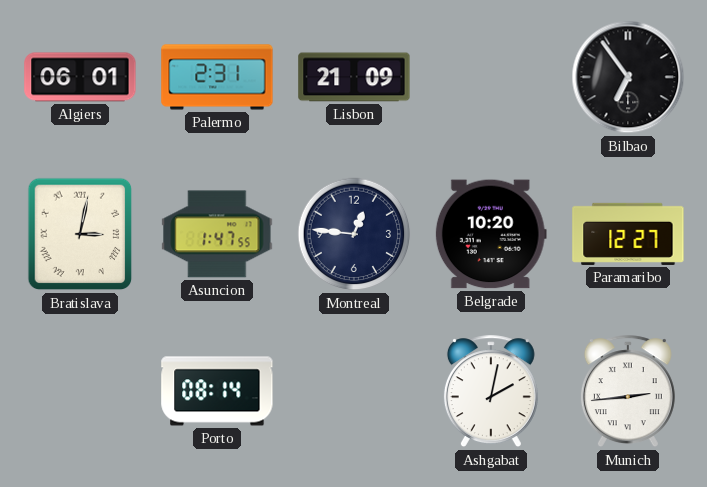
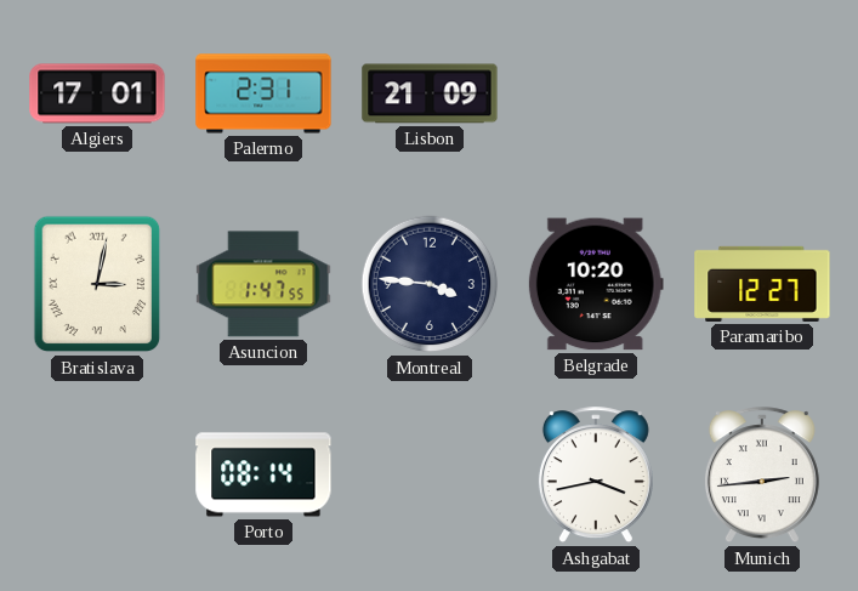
Algiers: 06:01 -> 17:01 (97, 93)
Bilbao: 6:54 -> none (628, 77)
Montreal: 12:46 -> 3:46 (430, 284)
Ashgabat: 2:02 -> 3:43 (596, 476)
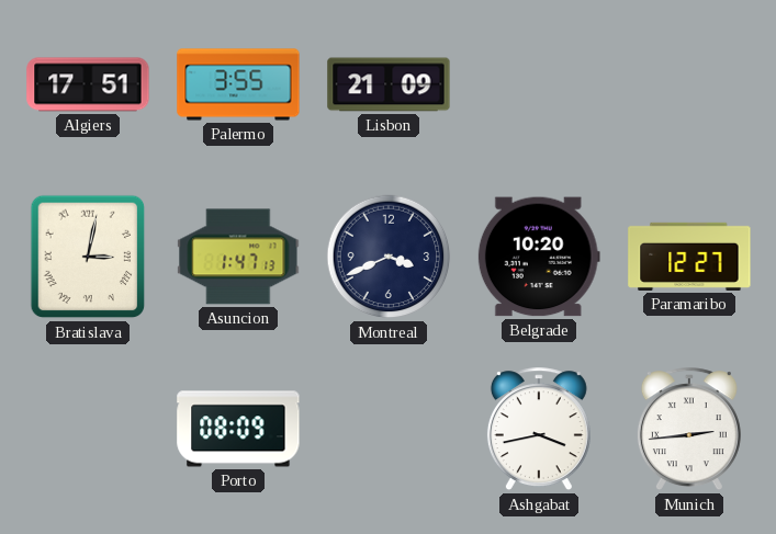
Algiers: 17:01 -> 17:51 (88, 84)
Palermo: 2:31 -> 3:55 (238, 84)
Asuncion: 1:47:55 -> 1:47:13 (238, 257)
Montreal: 3:46 -> 3:41 (389, 257)
Porto: 08:14 -> 08:09 (238, 429)
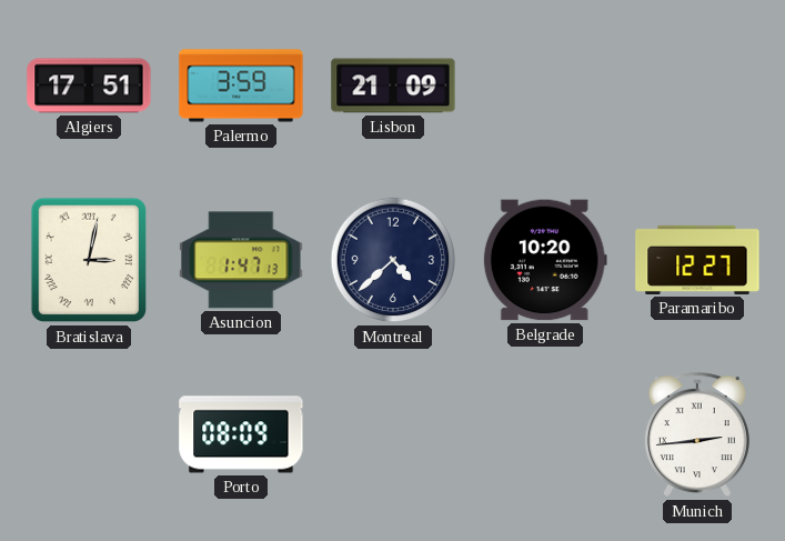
Palermo: 3:55 -> 3:59 (241, 86)
Montreal: 3:41 -> 4:38 (393, 260)
Ashgabat: 3:43 -> none (539, 430)
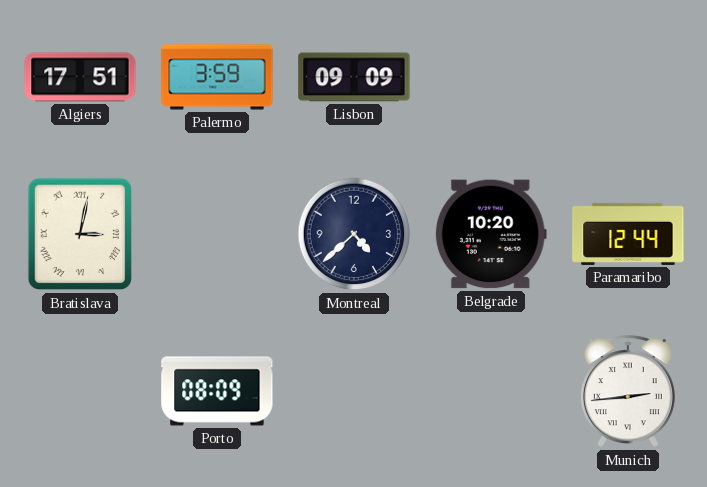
Lisbon: 21:09 -> 09:09 (354, 77)
Asuncion: 1:47 -> none (241, 260)
Paramaribo: 12:27 -> 12:44 (628, 234)
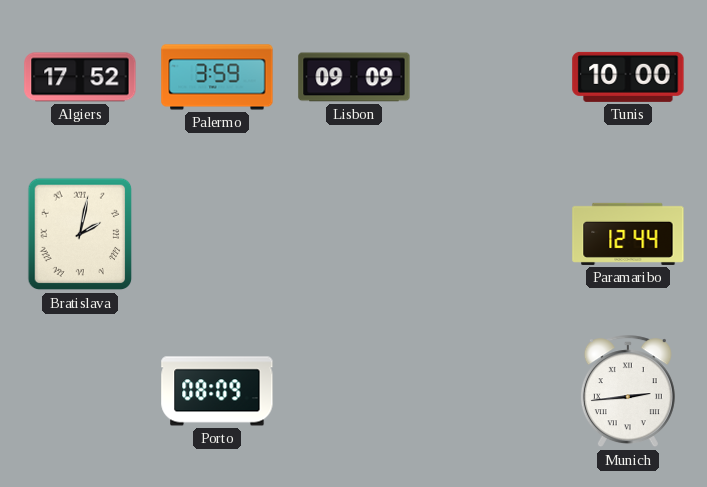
Algiers: 17:51 -> 17:52 (80, 77)
Tunis: none -> 10:00 (628, 77)
Bratislava: 3:02 -> 2:02 (80, 234)
Montreal: 4:38 -> none (354, 234)
Belgrade: 10:20 -> none (491, 234)
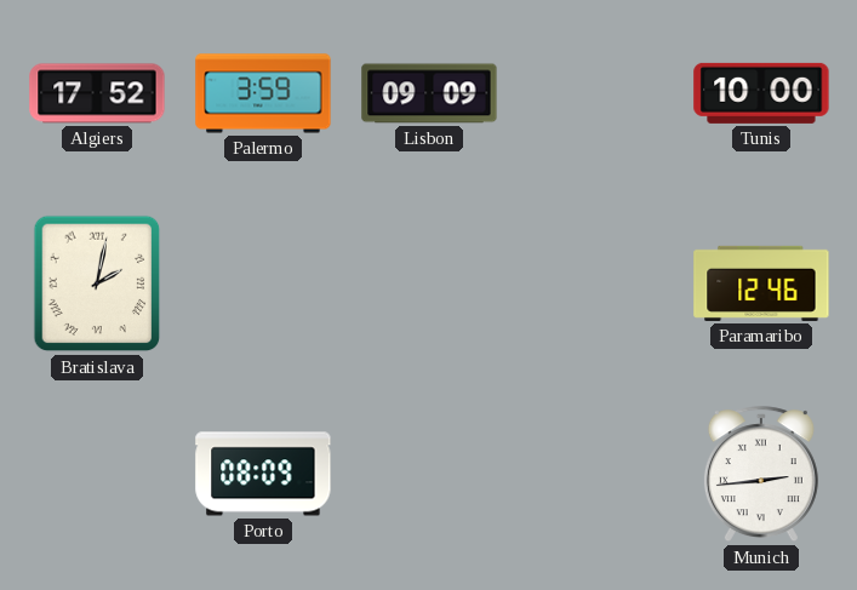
Paramaribo: 12:44 -> 12:46 (761, 283)
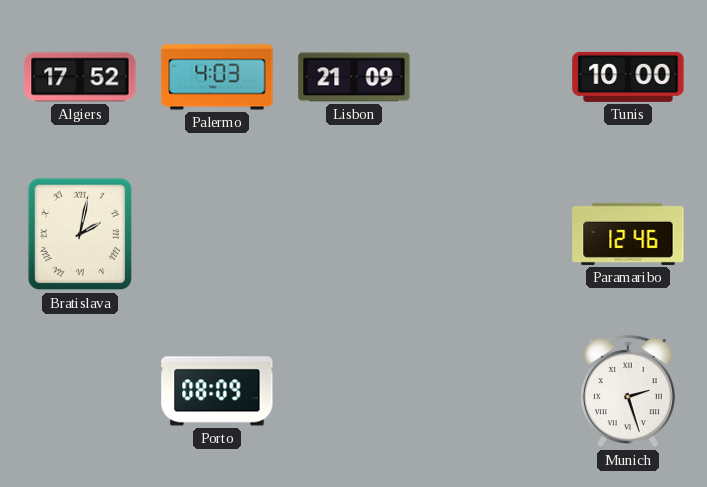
Palermo: 3:59 -> 4:03 (217, 77)
Lisbon: 09:09 -> 21:09 (354, 77)
Munich: 2:44 -> 2:27 (628, 392)
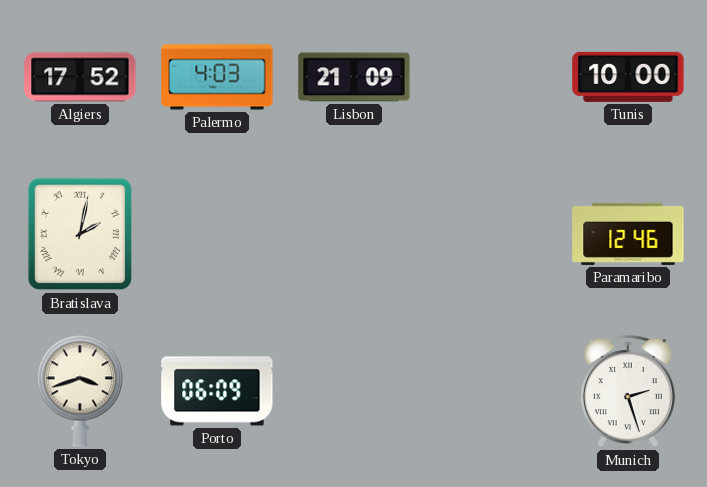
Tokyo: none -> 3:42 (79, 391)
Porto: 08:09 -> 06:09 (217, 391)
